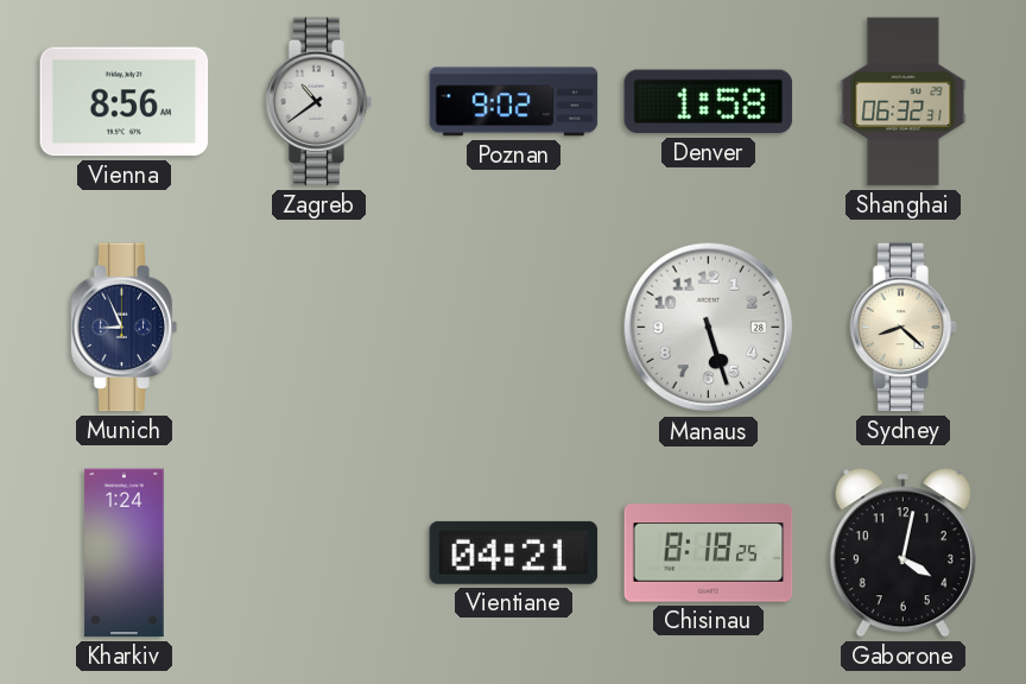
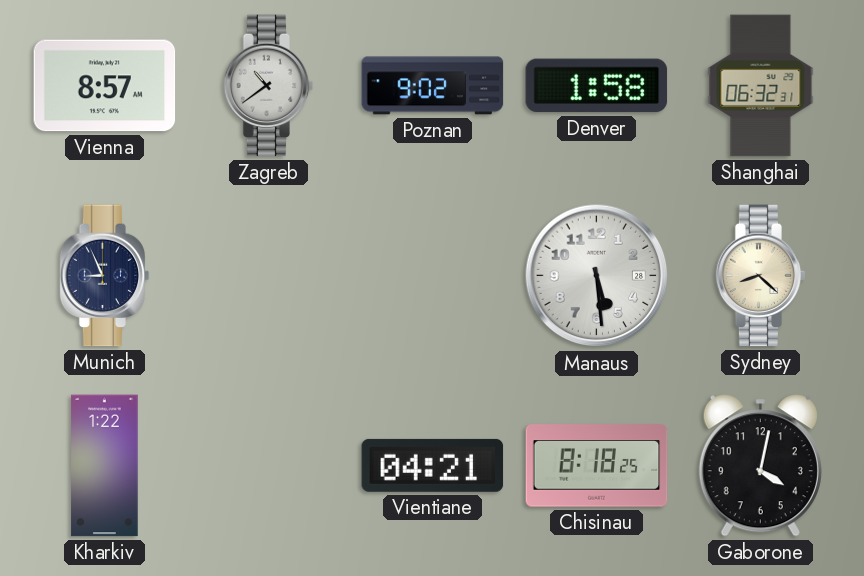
Vienna: 8:56 -> 8:57 (105, 86)
Manaus: 5:27 -> 5:29 (597, 276)
Kharkiv: 1:24 -> 1:22 (105, 466)
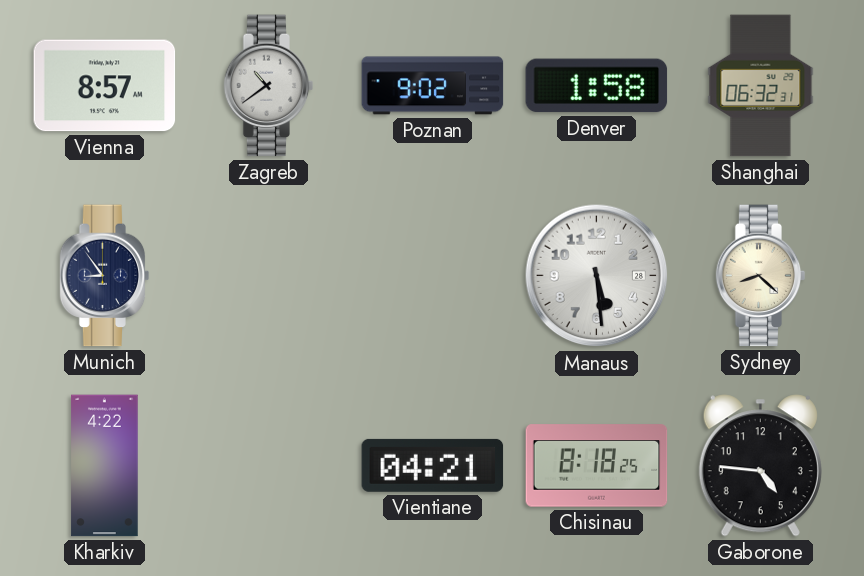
Munich: 8:56 -> 8:54 (105, 276)
Kharkiv: 1:22 -> 4:22 (105, 466)
Gaborone: 4:02 -> 4:46 (760, 466)
